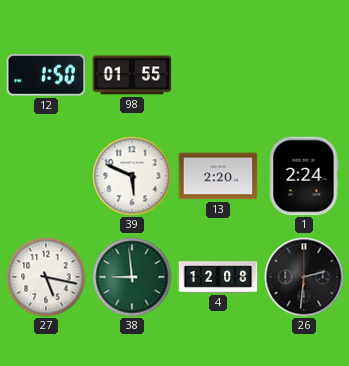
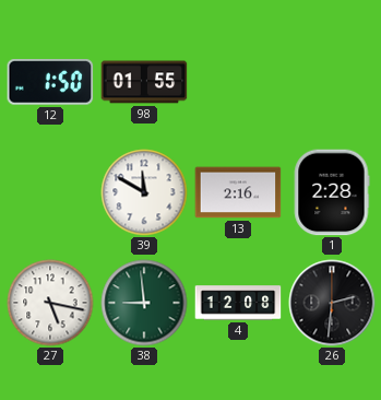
39: 5:49 -> 11:50 (144, 192)
13: 2:20 -> 2:16 (238, 192)
1: 2:24 -> 2:28 (332, 192)
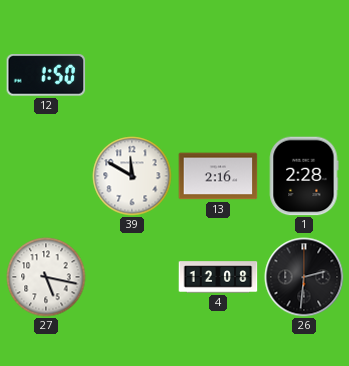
98: 01:55 -> none (144, 82)
38: 8:59 -> none (144, 303)
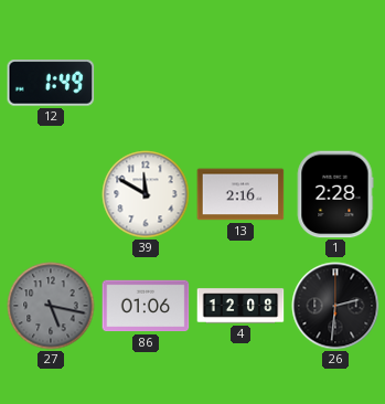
12: 1:50 -> 1:49 (51, 84)
27 dial: white -> grey (51, 306)
86: none -> 01:06 (146, 306)
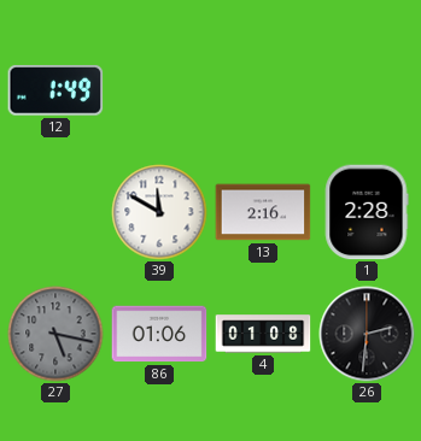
4: 12:08 -> 01:08 (263, 334)
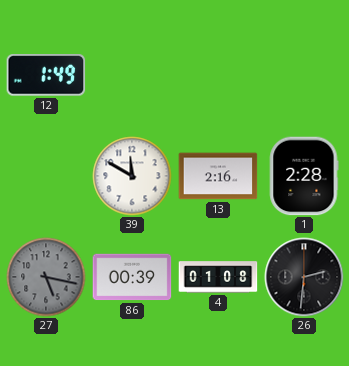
86: 01:06 -> 00:39 (132, 277)
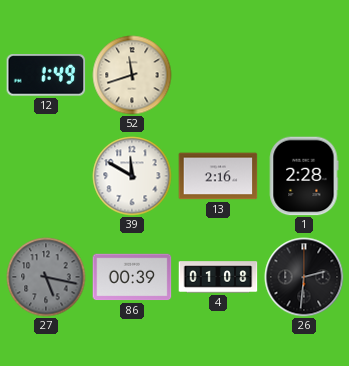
52: none -> 11:42 (132, 75)
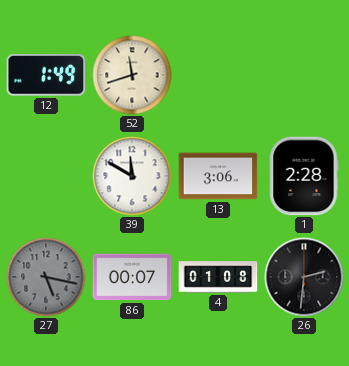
13: 2:16 -> 3:06 (218, 176)
86: 00:39 -> 00:07 (132, 277)
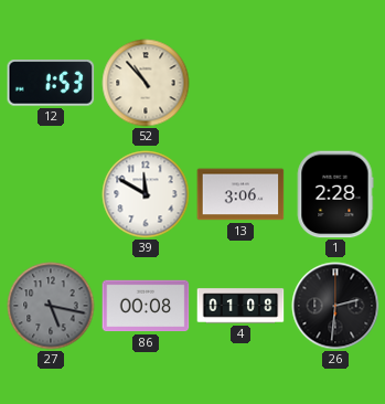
12: 1:49 -> 1:53 (51, 84)
52: 11:42 -> 10:53 (146, 83)
86: 00:07 -> 00:08 (146, 306)
